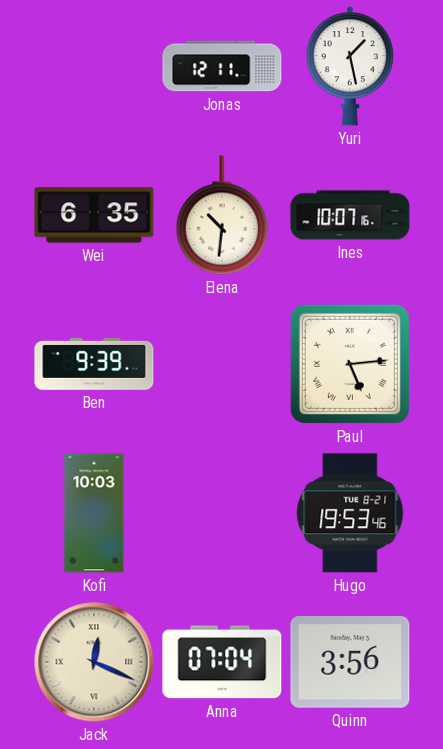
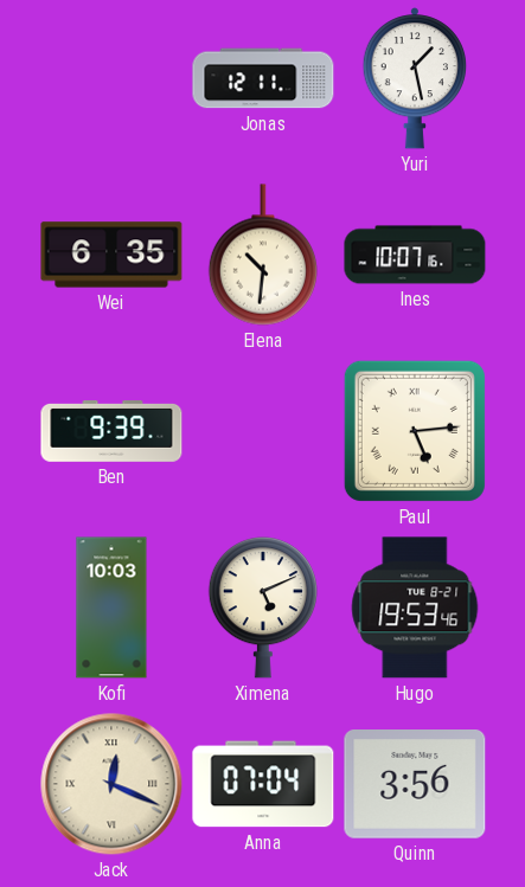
Ximena: none -> 5:11 (262, 608)
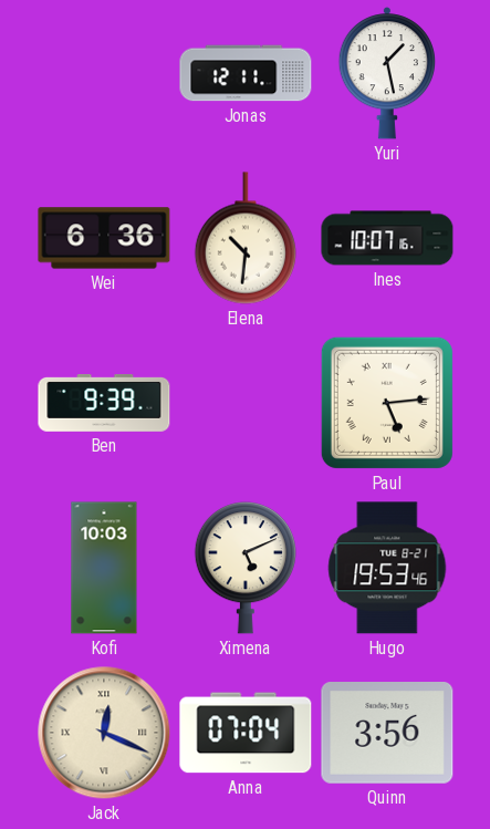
Wei: 6:35 -> 6:36 (104, 238)
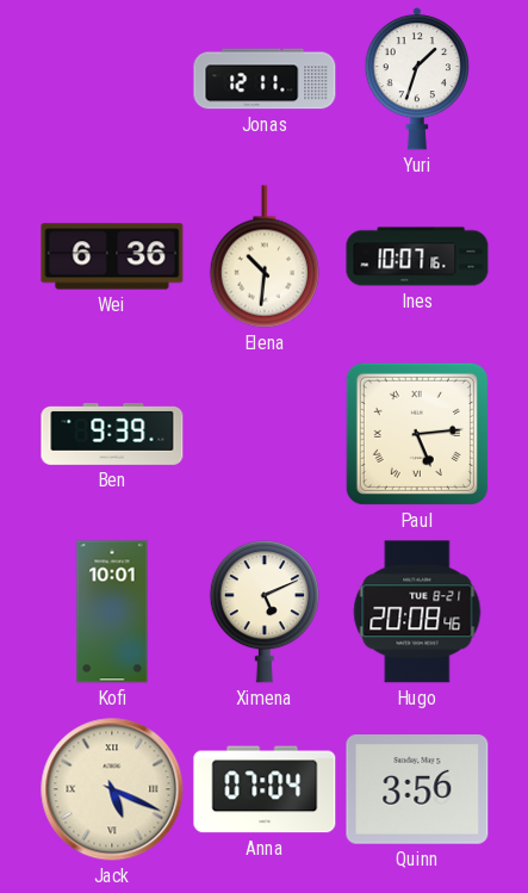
Yuri: 1:28 -> 1:33 (416, 79)
Kofi: 10:03 -> 10:01 (112, 612)
Hugo: 19:53 -> 20:08 (417, 612)
Jack: 12:19 -> 5:19 (112, 789)
